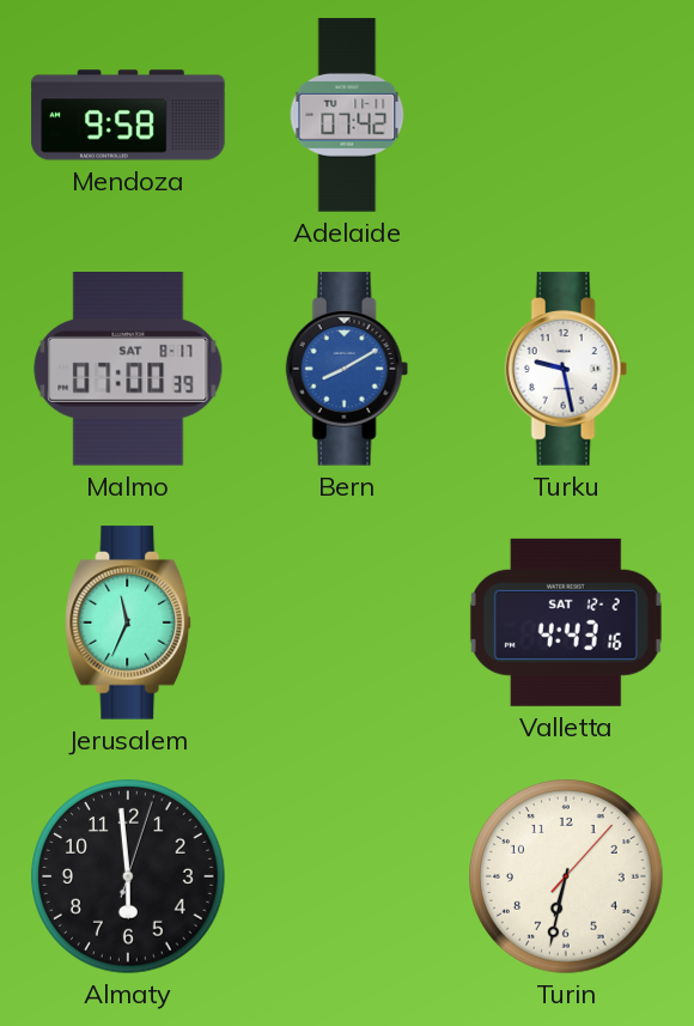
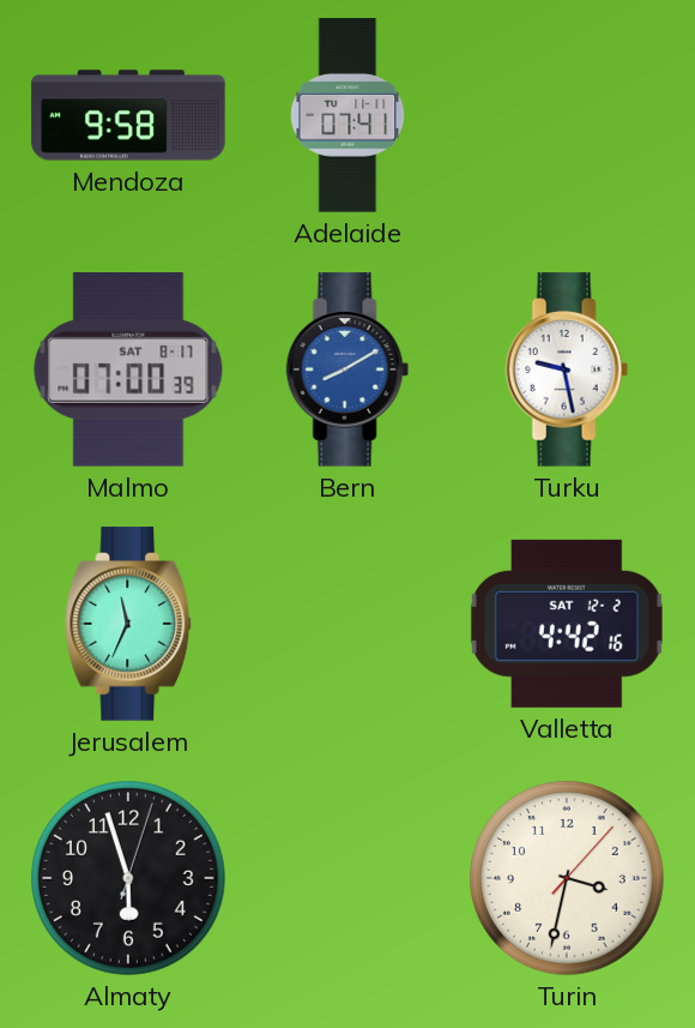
Adelaide: 07:42 -> 07:41 (347, 115)
Valletta: 4:43 -> 4:42 (567, 624)
Almaty: 5:59 -> 5:57 (129, 879)
Turin: 6:32 -> 3:32 (568, 879)
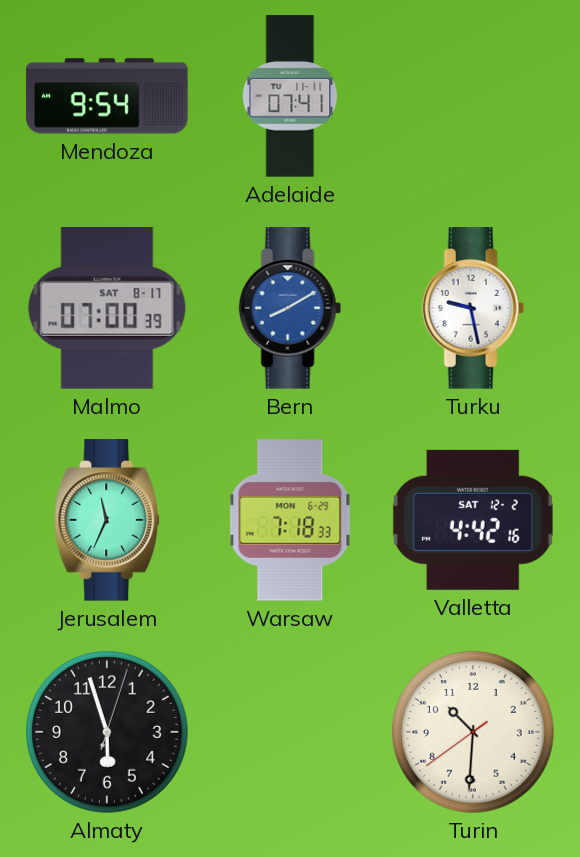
Mendoza: 9:58 -> 9:54 (107, 96)
Warsaw: none -> 7:18 (290, 520)
Turin: 3:32 -> 10:30 (474, 733)
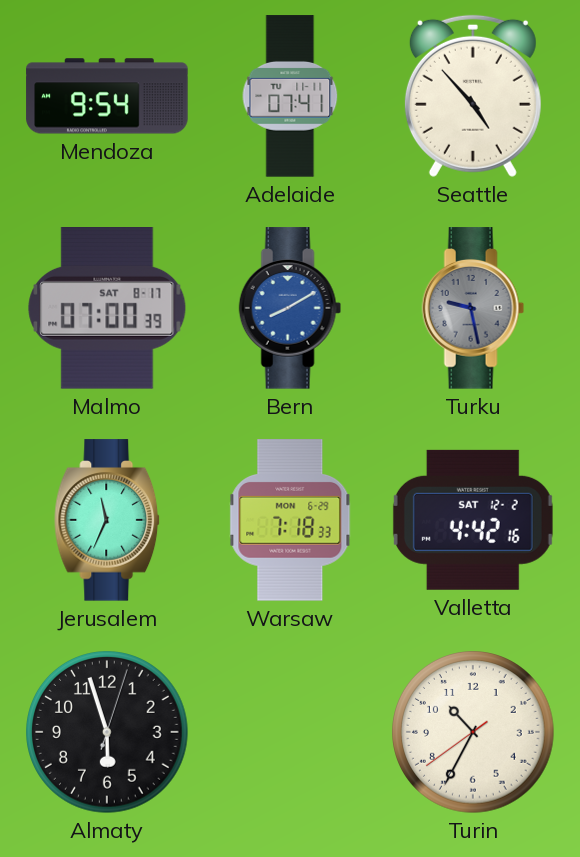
Seattle: none -> 4:53 (473, 96)
Turku dial: white -> grey (473, 308)
Turin: 10:30 -> 10:34 (474, 733)
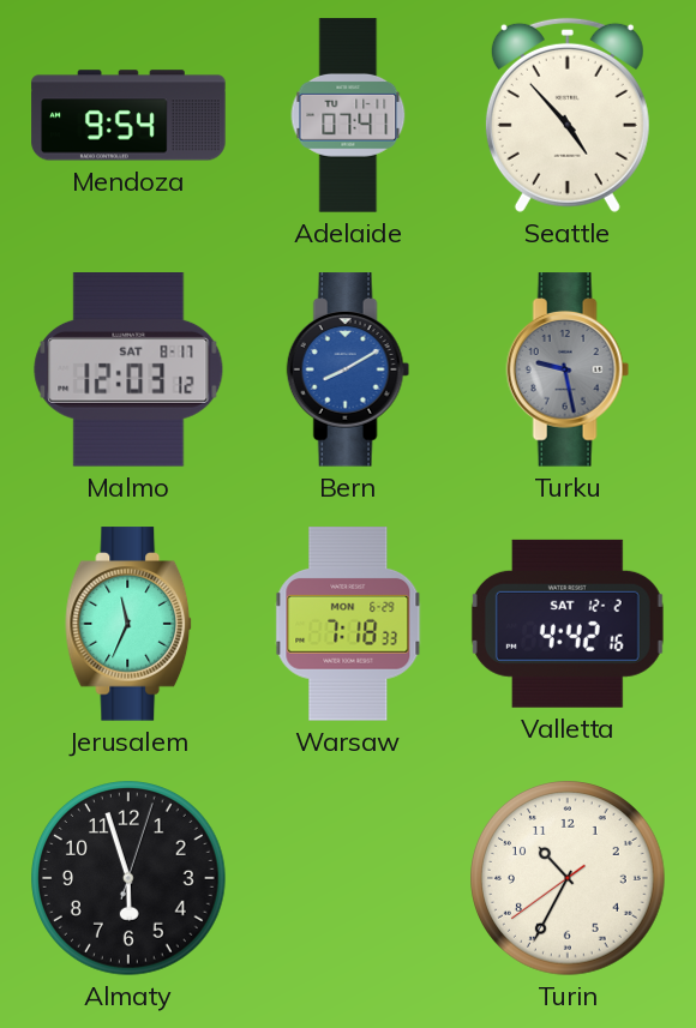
Malmo: 07:00 -> 12:03 (128, 371)
